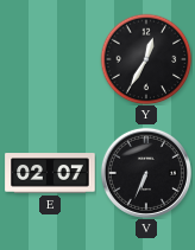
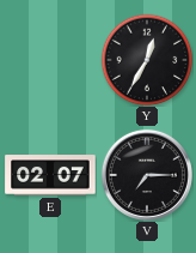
V: 6:34 -> 7:15 (147, 175)
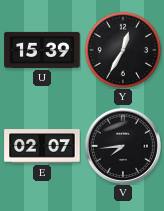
U: none -> 15:39 (42, 50)
V: 7:15 -> 7:44 (123, 146)
